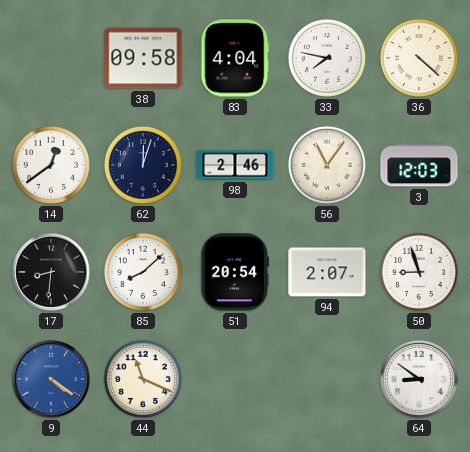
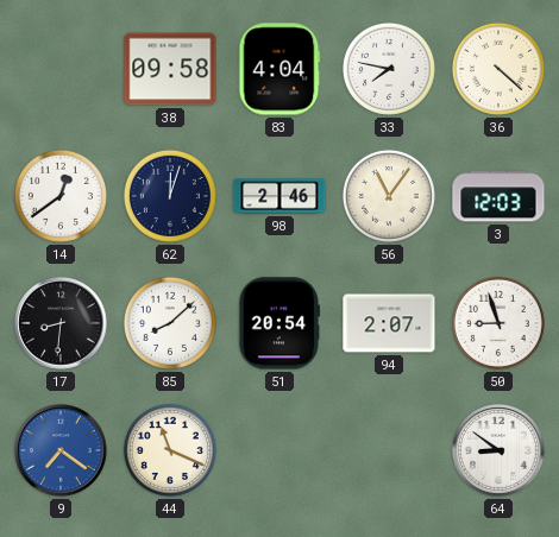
9: 4:21 -> 7:21 (61, 450)
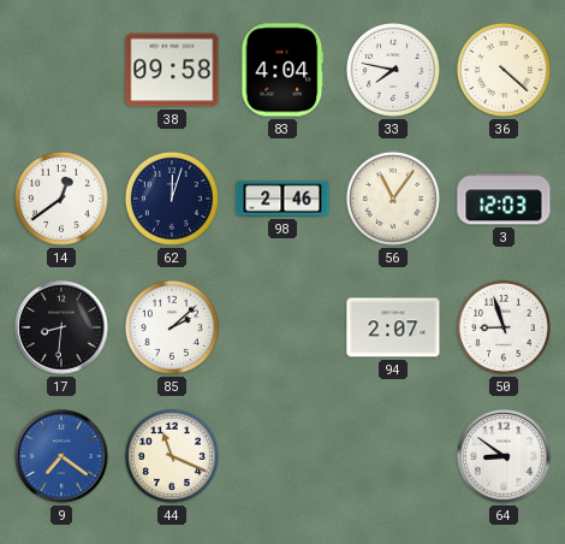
85: 8:08 -> 2:08 (172, 327)
51: 20:54 -> none (278, 323)
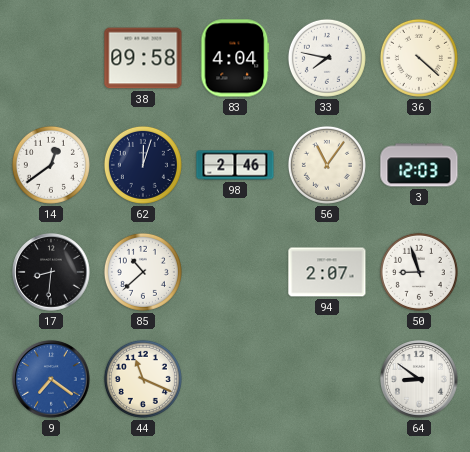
85: 2:08 -> 10:38 (143, 272)
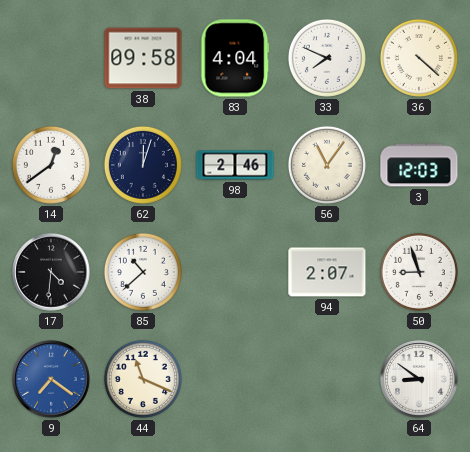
33: 7:47 -> 7:49 (327, 58)
17: 8:31 -> 4:31 (51, 272)
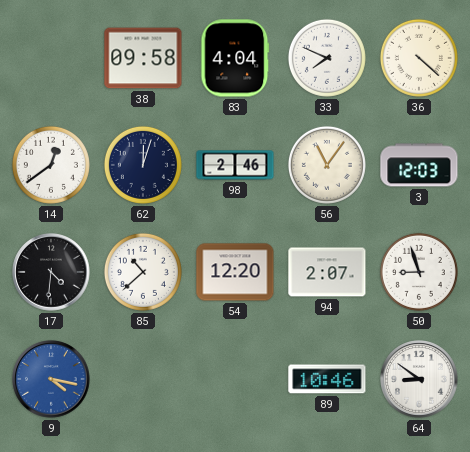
54: none -> 12:20 (235, 272)
9: 7:21 -> 4:17 (51, 379)
44: 11:19 -> none (143, 379)
89: none -> 10:46 (327, 379)
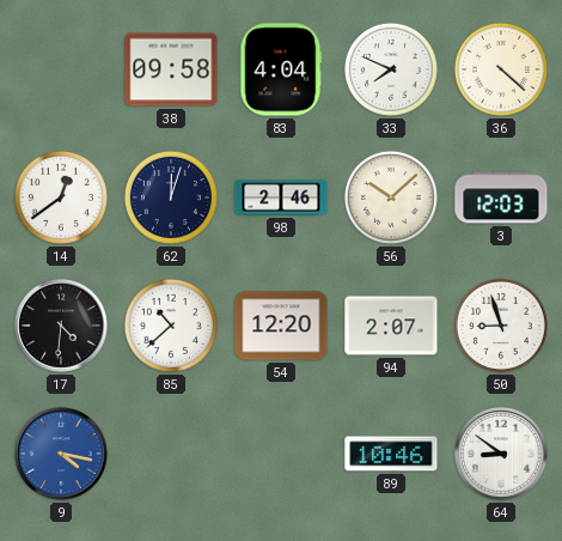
56: 11:06 -> 10:08 (391, 197)
